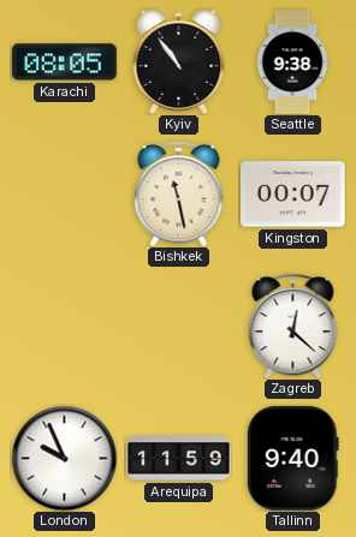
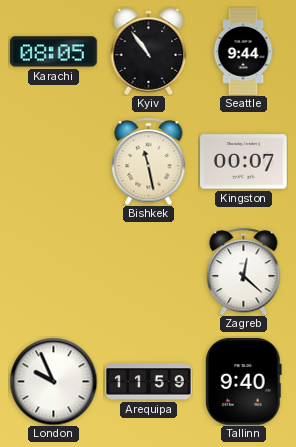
Seattle: 9:38 -> 9:44 (243, 52)
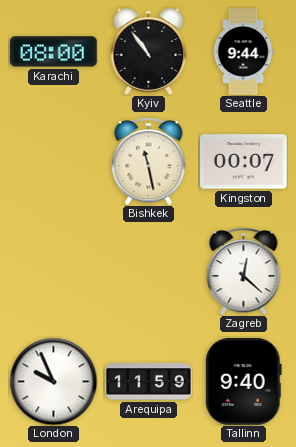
Karachi: 08:05 -> 08:00 (54, 52)
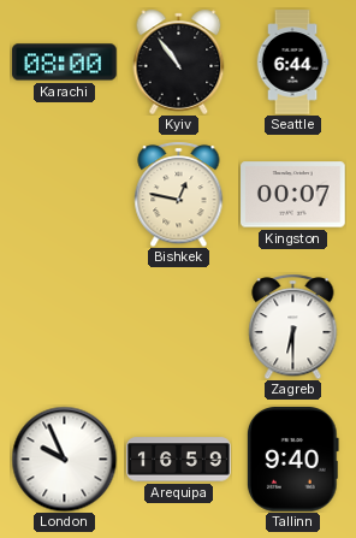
Seattle: 9:44 -> 6:44 (292, 63)
Bishkek: 11:28 -> 12:47 (179, 194)
Zagreb: 12:22 -> 6:30 (293, 326)
Arequipa: 11:59 -> 16:59 (179, 460)
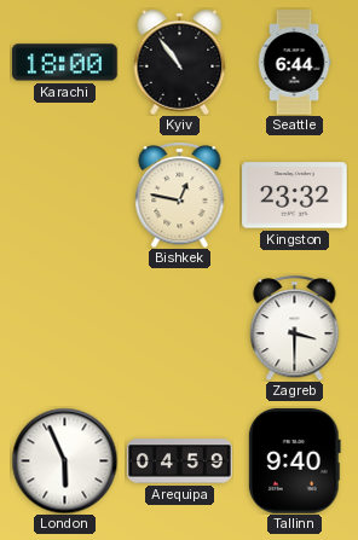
Karachi: 08:00 -> 18:00 (65, 63)
Kingston: 00:07 -> 23:32 (295, 196)
Zagreb: 6:30 -> 3:30 (295, 327)
London: 9:56 -> 5:56 (64, 460)
Arequipa: 16:59 -> 04:59 (180, 461)
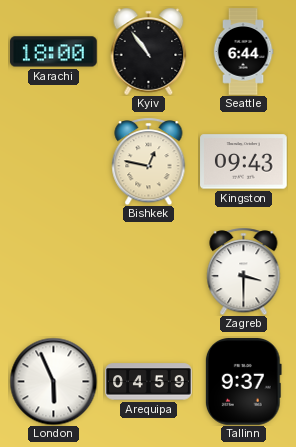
Kingston: 23:32 -> 09:43 (244, 162)
Tallinn: 9:40 -> 9:37 (243, 382)
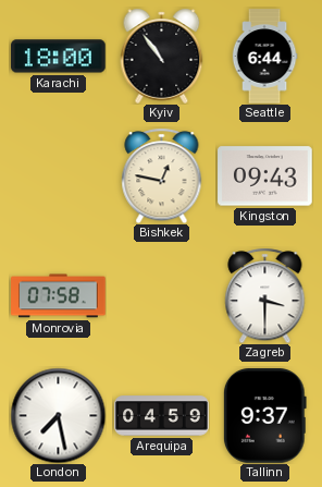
Monrovia: none -> 07:58 (59, 296)
London: 5:56 -> 7:28 (58, 415)
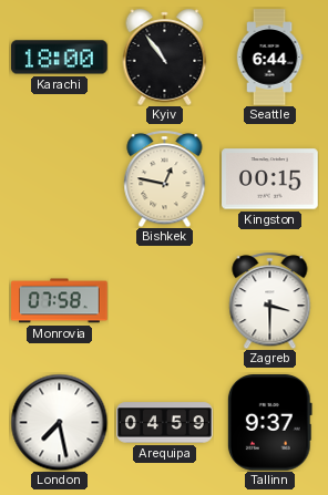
Kingston: 09:43 -> 00:15 (270, 179)
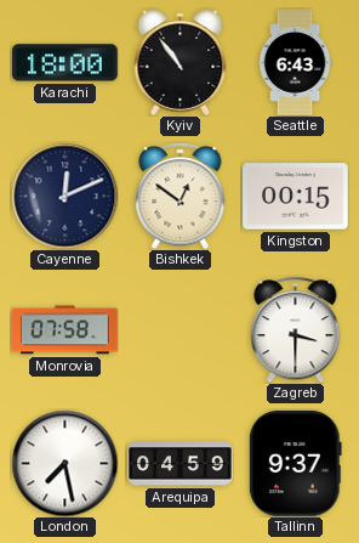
Seattle: 6:44 -> 6:43 (295, 63)
Cayenne: none -> 12:11 (64, 196)
Bishkek: 12:47 -> 12:51 (181, 196)
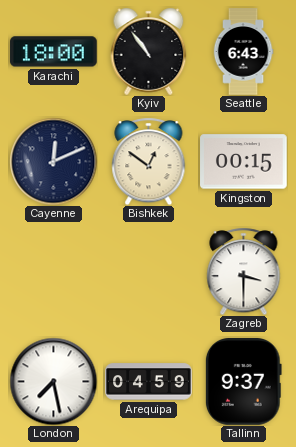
Monrovia: 07:58 -> none (65, 330)
